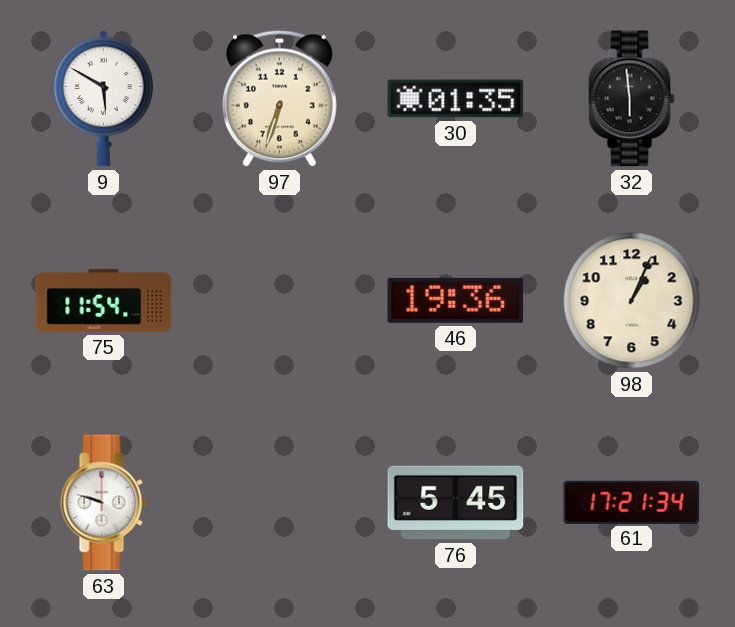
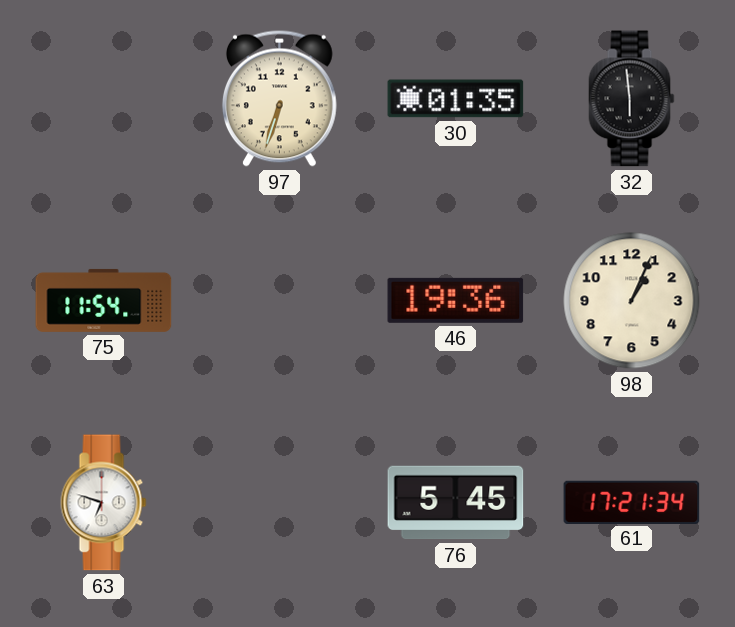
9: 5:50 -> none (103, 98)
63: 9:48 -> 6:48 (104, 503)
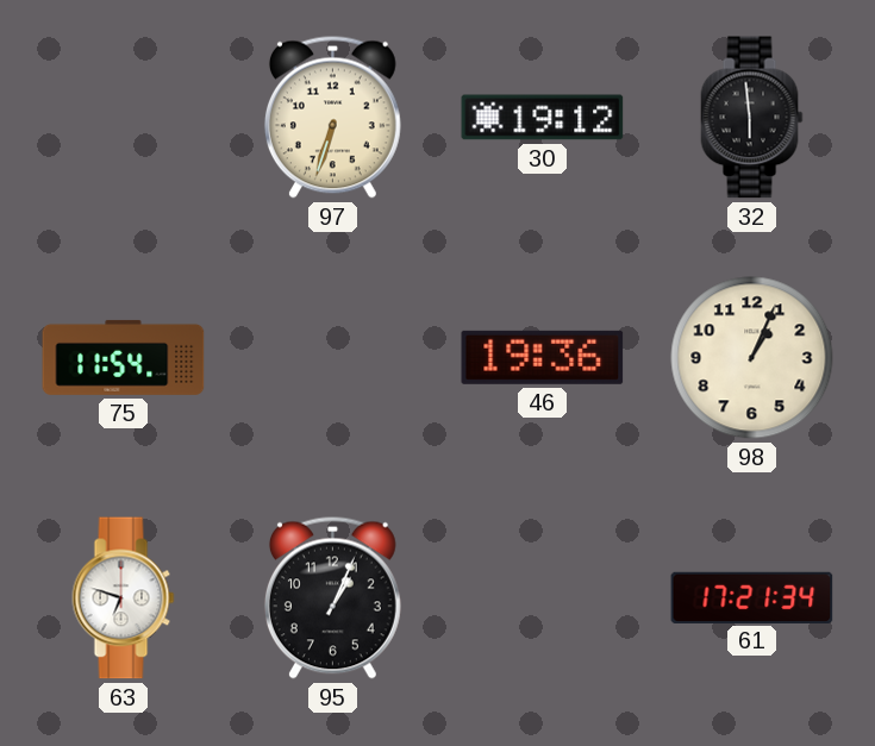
30: 01:35 -> 19:12 (543, 118)
95: none -> 1:04 (332, 597)
76: 5:45 -> none (456, 503)
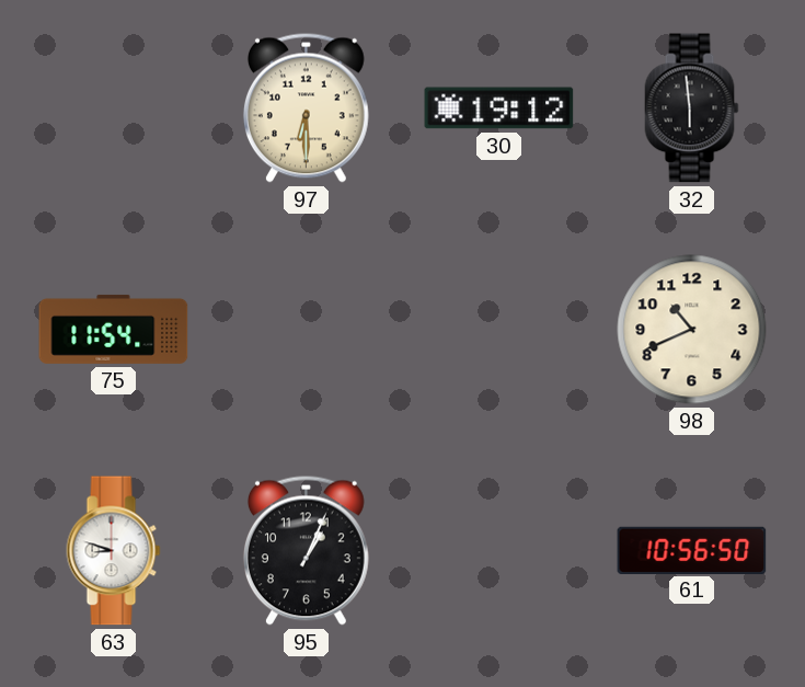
97: 6:33 -> 6:30 (306, 107)
46: 19:36 -> none (543, 357)
98: 1:04 -> 10:41 (692, 330)
63: 6:48 -> 8:48 (114, 551)
61: 17:21 -> 10:56 (692, 550)
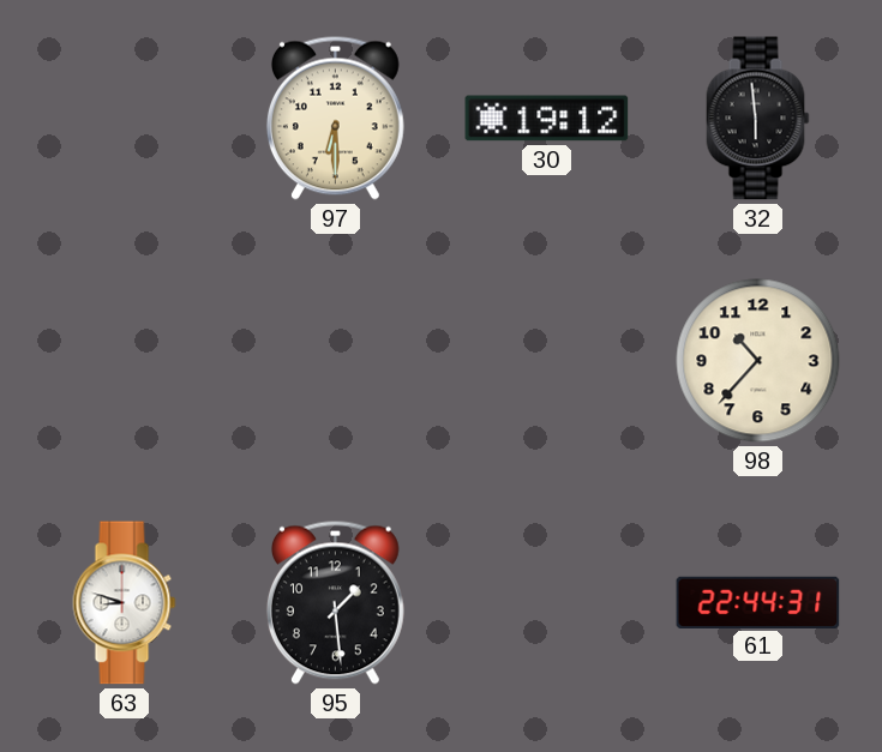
75: 11:54 -> none (114, 329)
98: 10:41 -> 10:37 (758, 361)
95: 1:04 -> 1:29 (335, 602)
61: 10:56 -> 22:44 (758, 602)
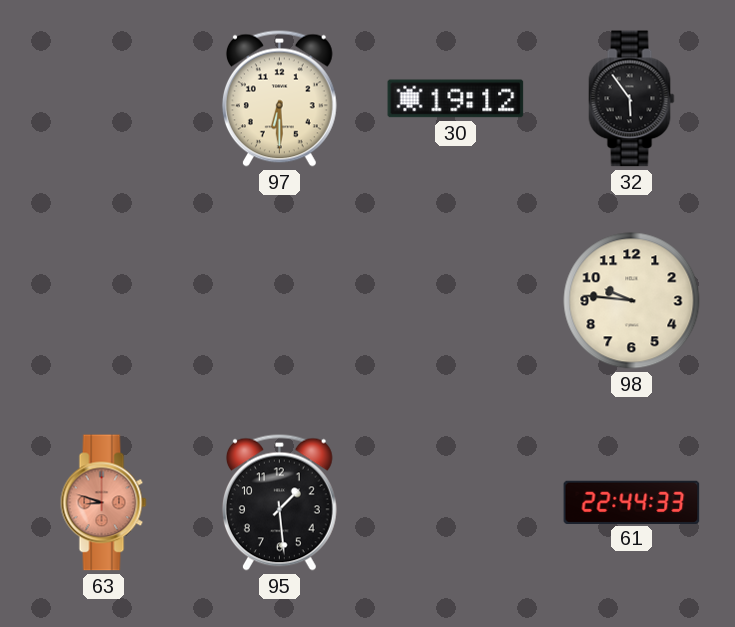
32: 5:59 -> 5:54 (632, 99)
98: 10:37 -> 9:46 (632, 301)
63 dial: white -> salmon (104, 503)
61: 22:44:31 -> 22:44:33 (632, 502)
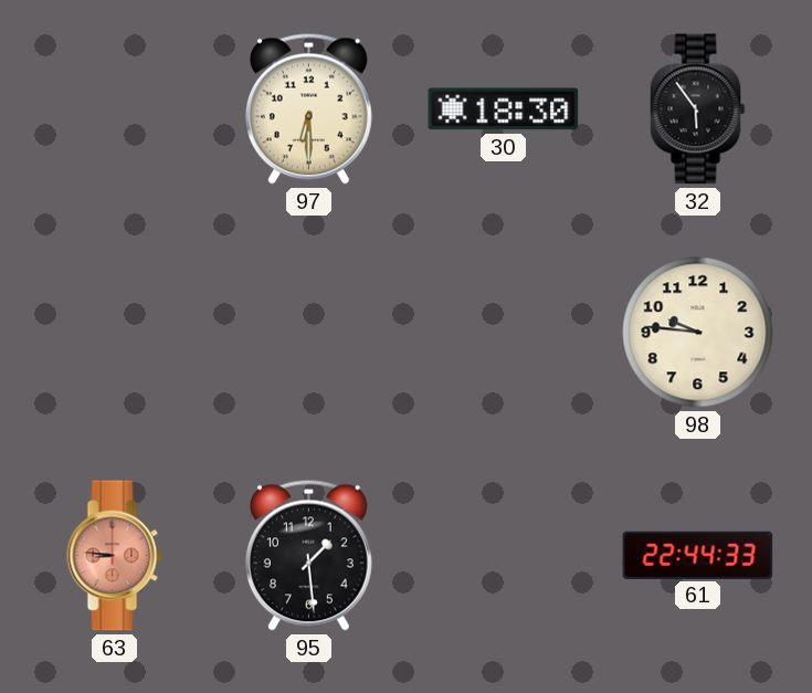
30: 19:12 -> 18:30 (504, 109)
63: 8:48 -> 8:46 (115, 556)
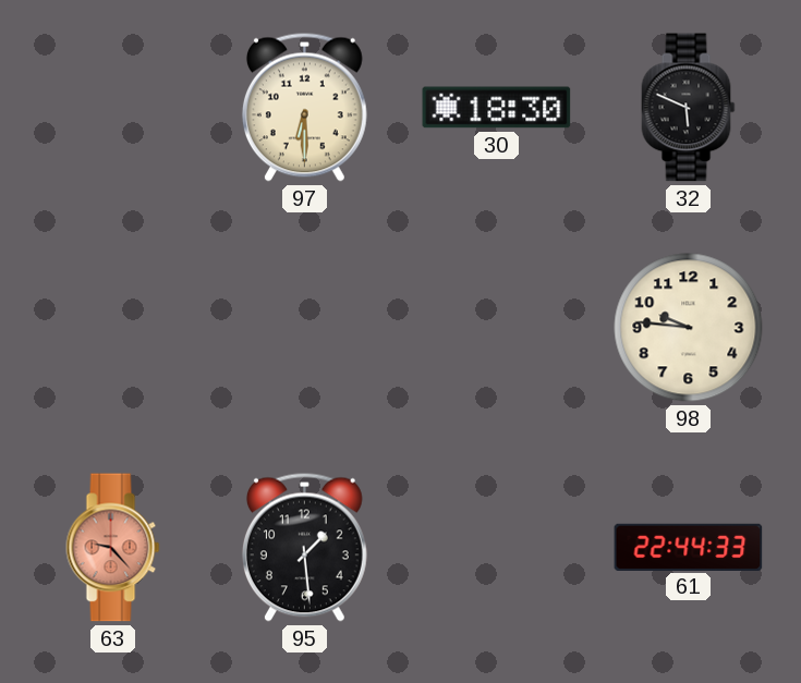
32: 5:54 -> 5:49 (689, 108)
63: 8:46 -> 9:23 (113, 548)
